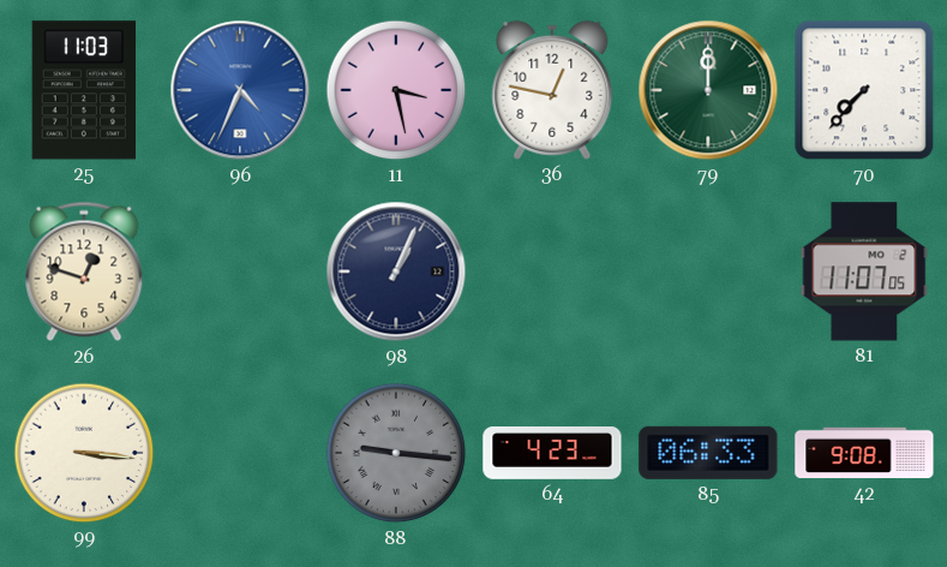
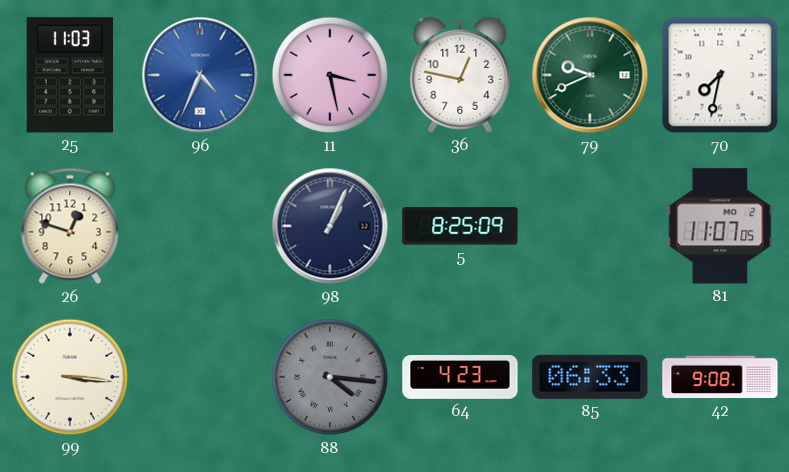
79: 12:00 -> 9:41 (590, 75)
70: 7:37 -> 7:32 (720, 75)
5: none -> 8:25 (460, 226)
88: 9:16 -> 4:16 (330, 377)
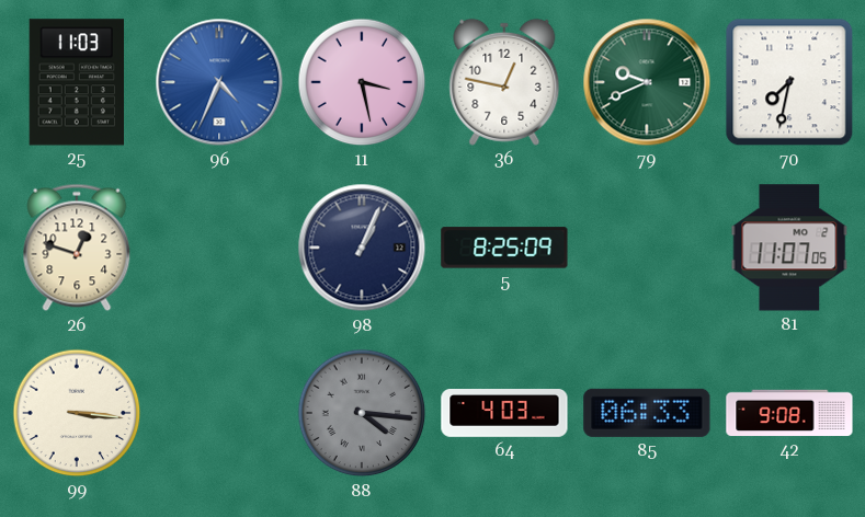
64: 4:23 -> 4:03 (504, 414)
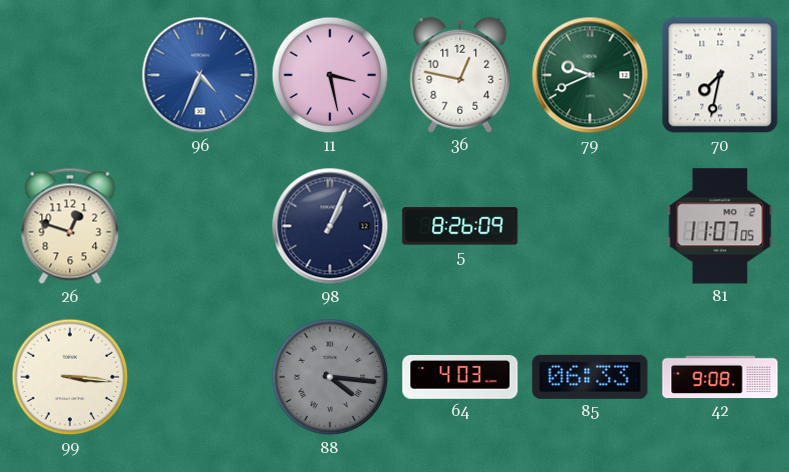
25: 11:03 -> none (76, 82)
5: 8:25 -> 8:26 (460, 226)
